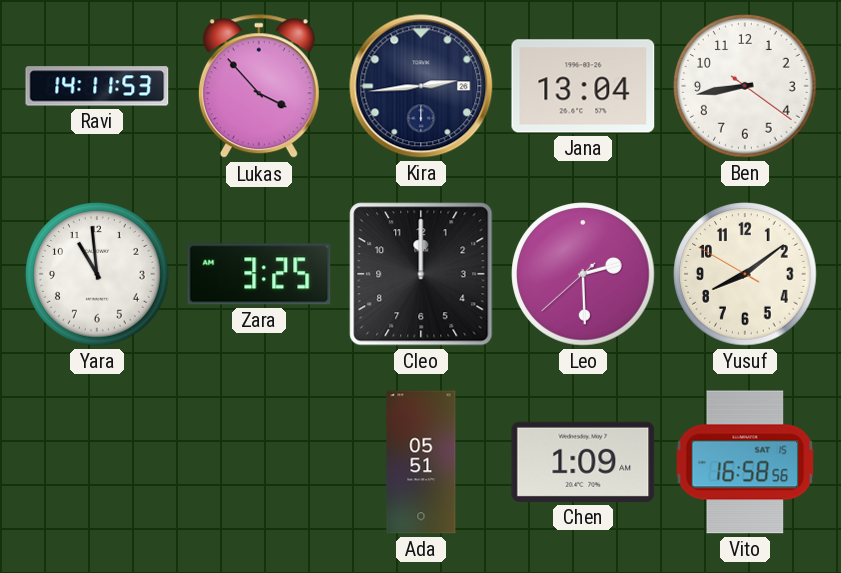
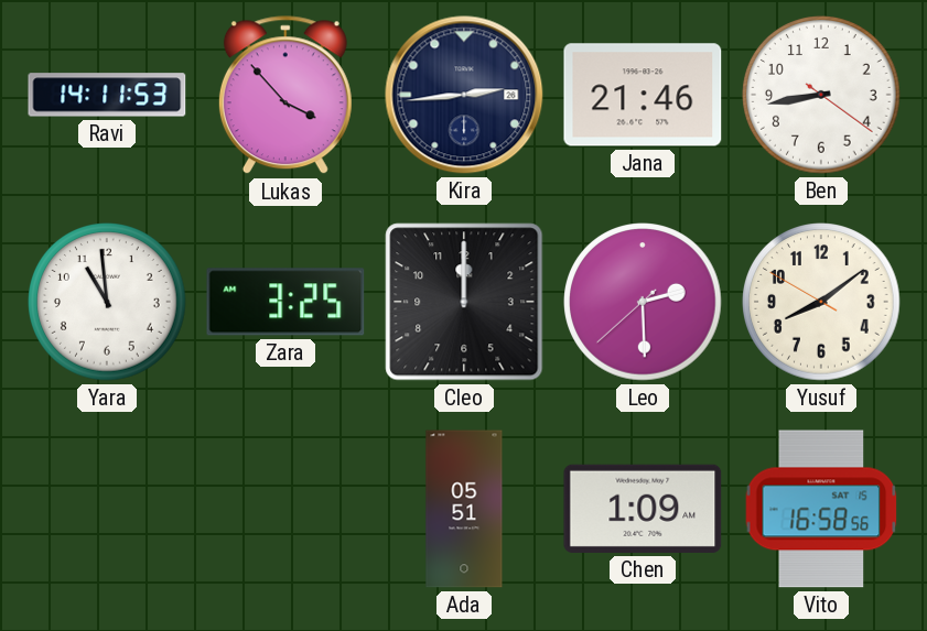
Jana: 13:04 -> 21:46 (643, 95)
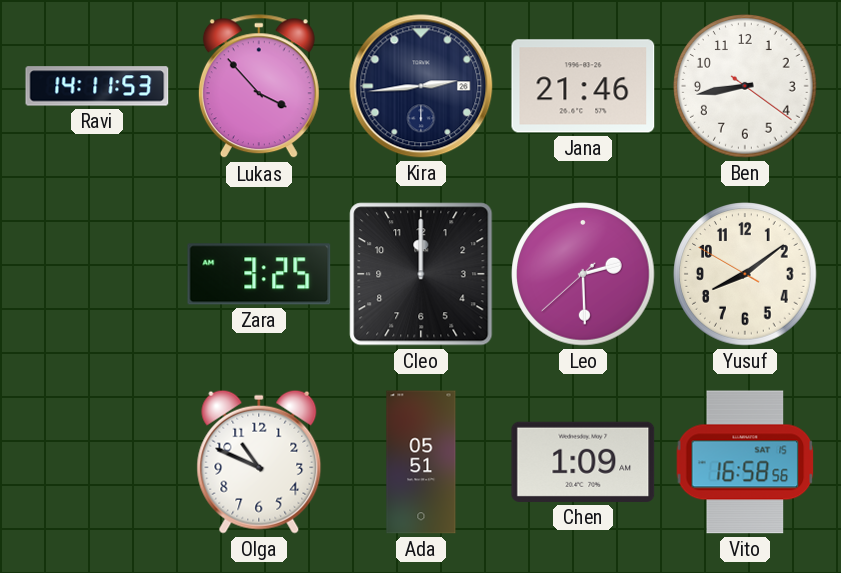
Yara: 10:59 -> none (107, 302)
Olga: none -> 10:49 (259, 462)
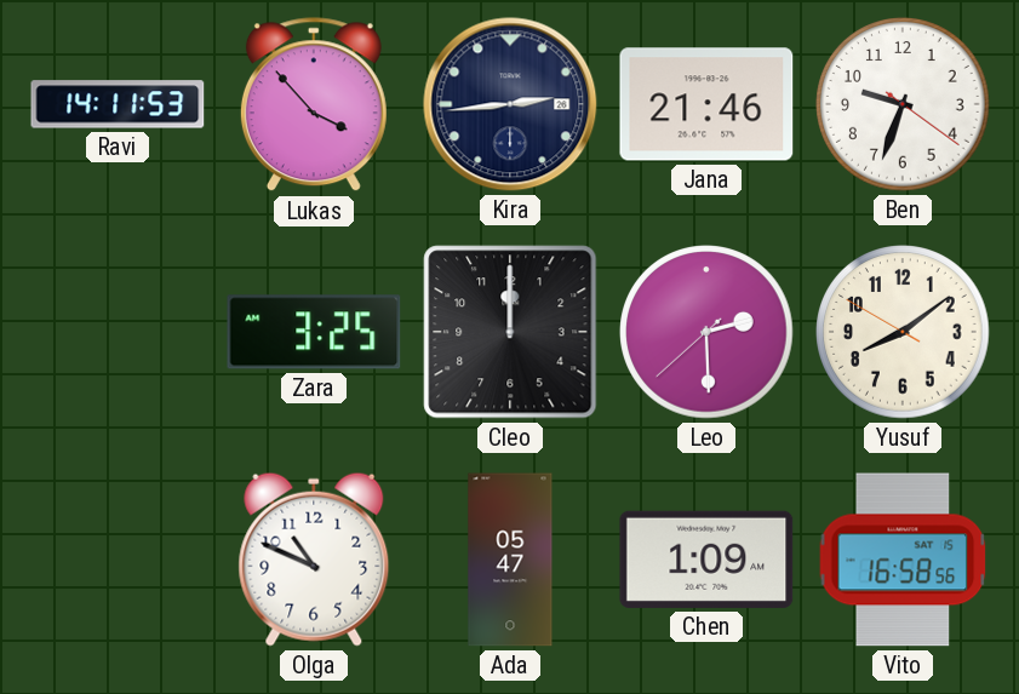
Ben: 8:43 -> 9:33 (903, 104)
Ada: 05:51 -> 05:47 (510, 560)
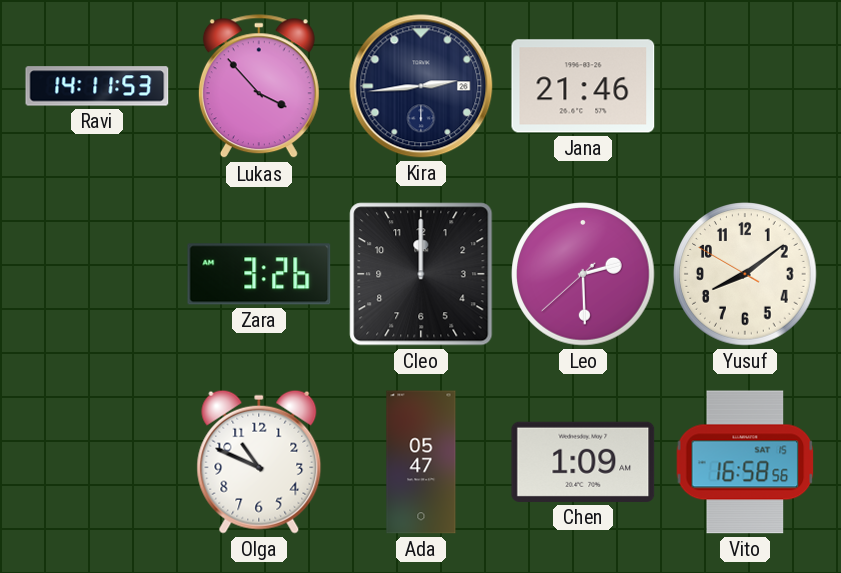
Ben: 9:33 -> none (903, 104)
Zara: 3:25 -> 3:26 (259, 274)
